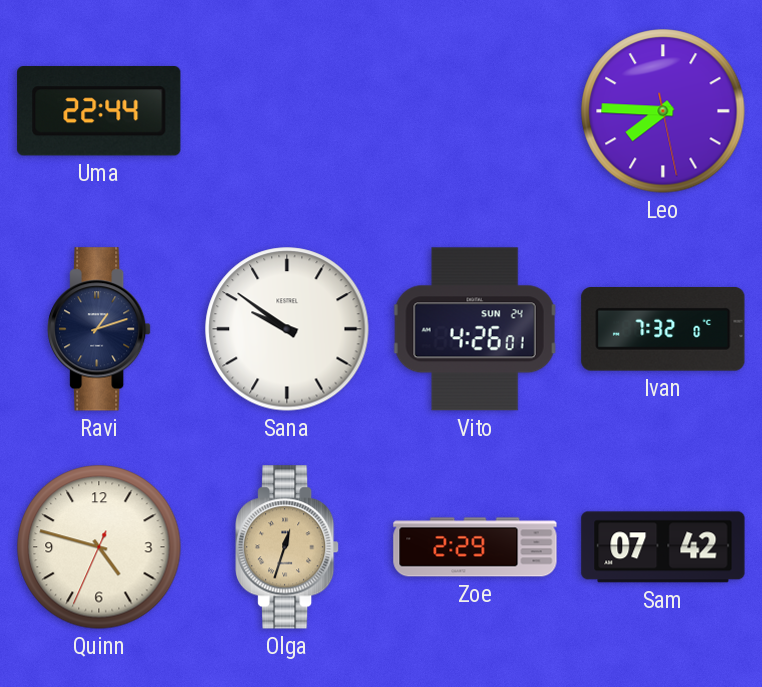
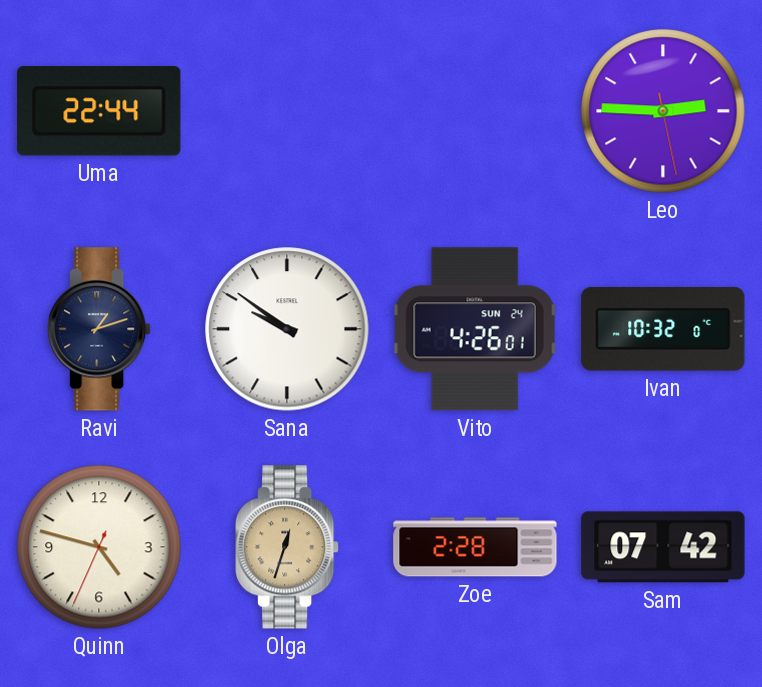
Leo: 7:45 -> 2:45 (663, 111)
Ivan: 7:32 -> 10:32 (663, 330)
Zoe: 2:29 -> 2:28 (475, 547)
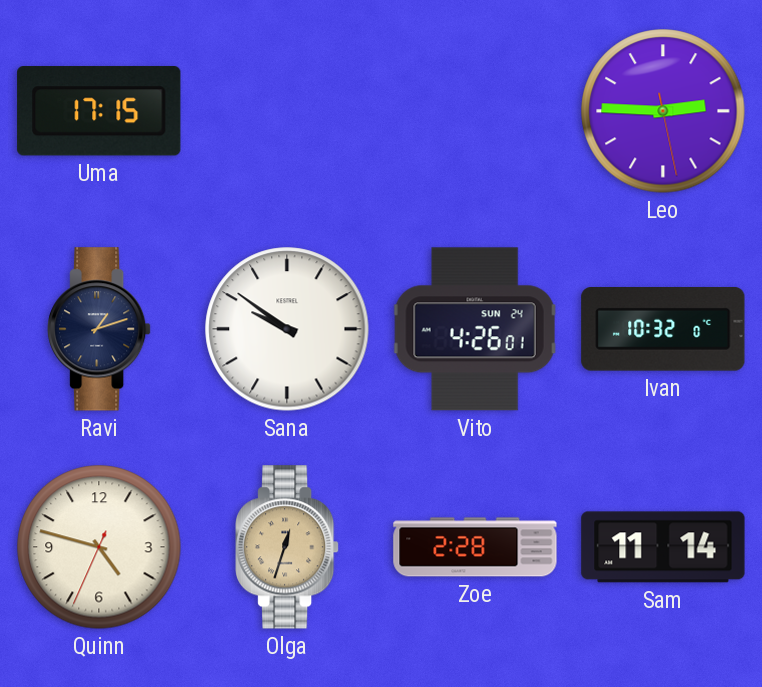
Uma: 22:44 -> 17:15 (99, 111)
Sam: 07:42 -> 11:14 (663, 547)
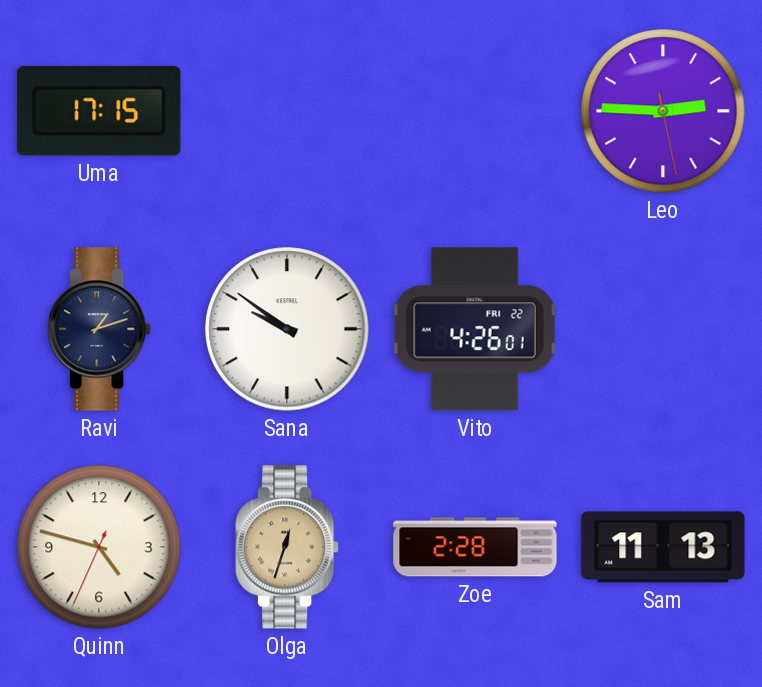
Vito date: SUN 24 -> FRI 22 (475, 329)
Ivan: 10:32 -> none (663, 330)
Sam: 11:14 -> 11:13 (663, 547)
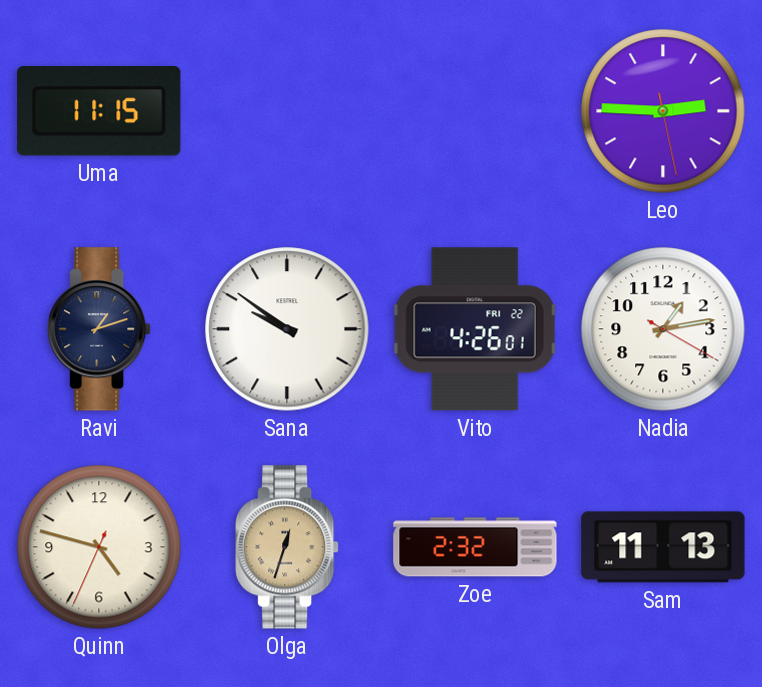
Uma: 17:15 -> 11:15 (99, 111)
Nadia: none -> 1:13 (663, 329)
Zoe: 2:28 -> 2:32 (475, 547)
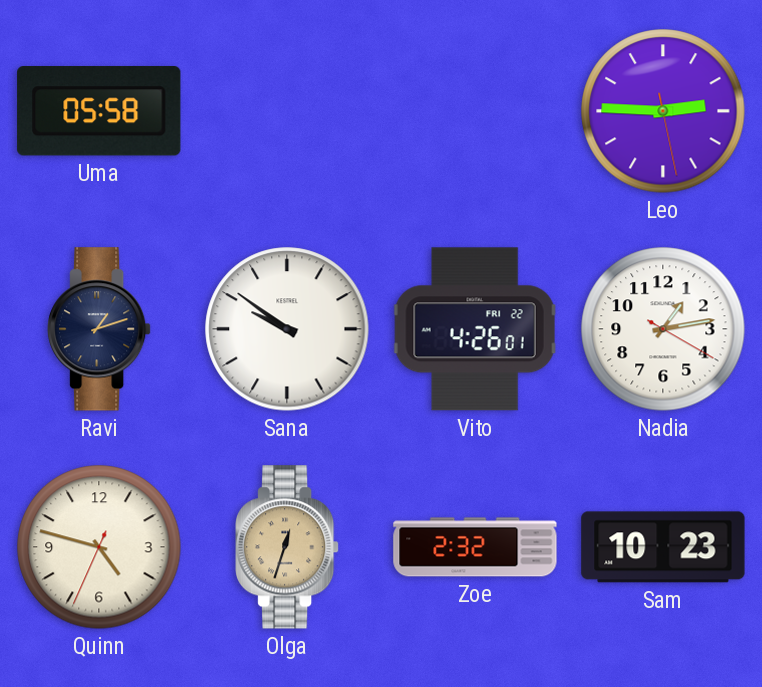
Uma: 11:15 -> 05:58 (99, 111)
Sam: 11:13 -> 10:23 (663, 547)
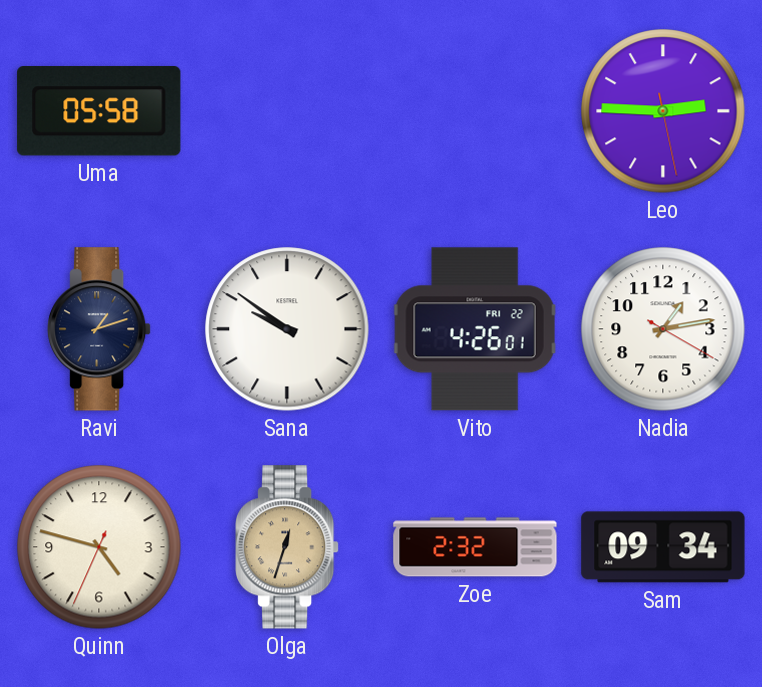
Sam: 10:23 -> 09:34 (663, 547)
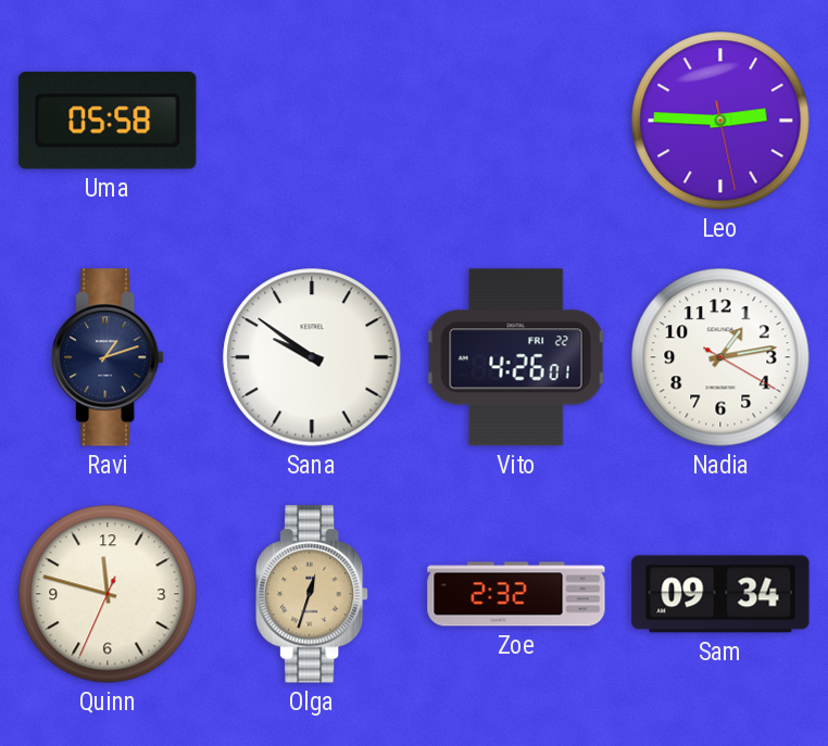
Quinn: 4:47 -> 11:47 (108, 594)
